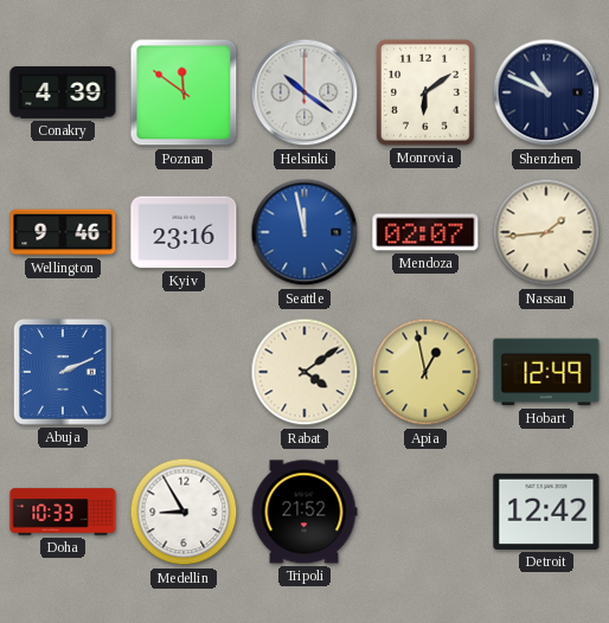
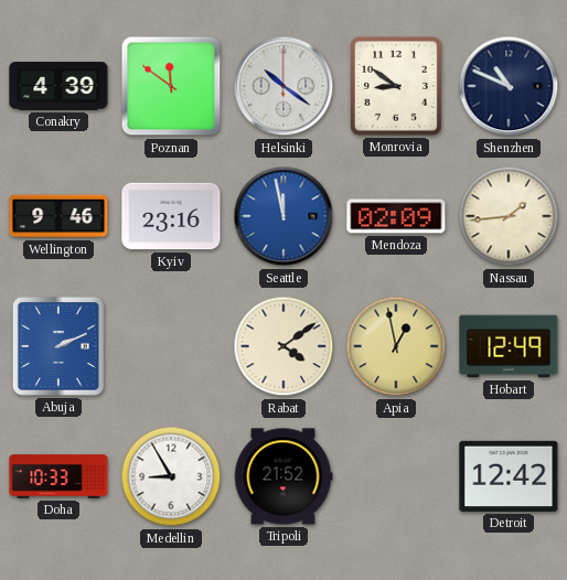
Monrovia: 6:09 -> 8:51 (396, 86)
Mendoza: 02:07 -> 02:09 (396, 216)
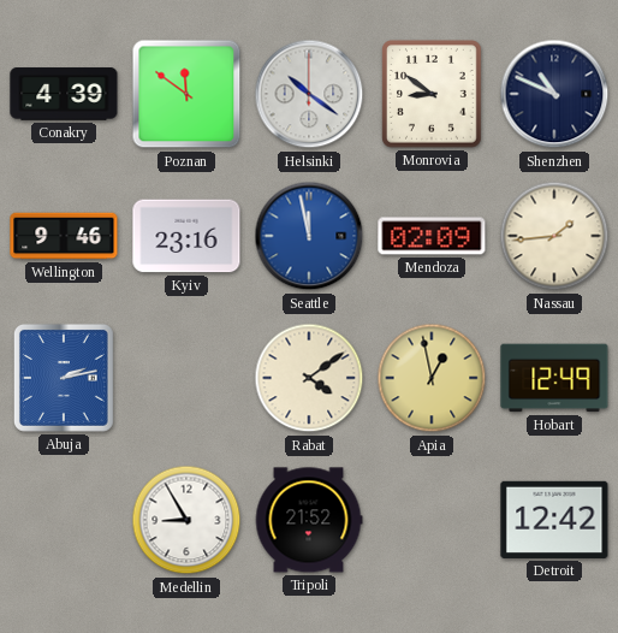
Abuja: 2:11 -> 2:13 (64, 378)
Doha: 10:33 -> none (58, 476)
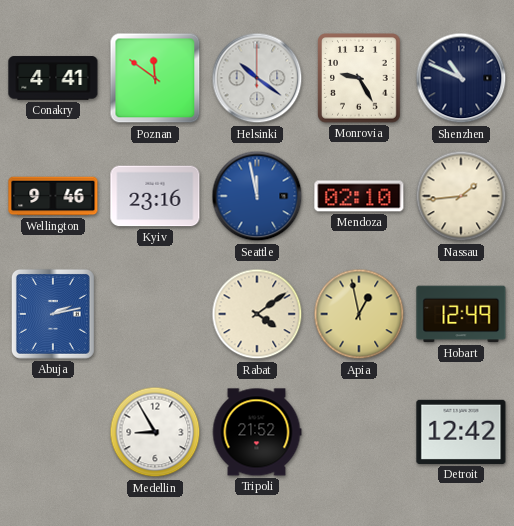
Conakry: 4:39 -> 4:41 (53, 78)
Monrovia: 8:51 -> 9:25 (359, 78)
Mendoza: 02:09 -> 02:10 (359, 196)
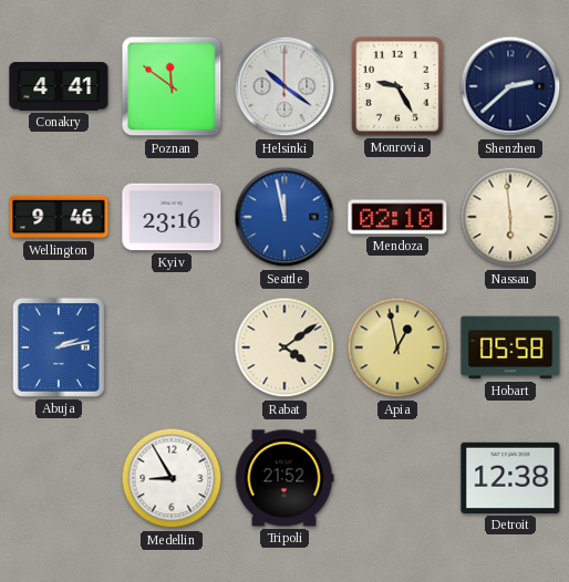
Shenzhen: 10:49 -> 2:38 (510, 86)
Nassau: 1:44 -> 5:59 (510, 217)
Hobart: 12:49 -> 05:58 (510, 347)
Detroit: 12:42 -> 12:38 (510, 478)
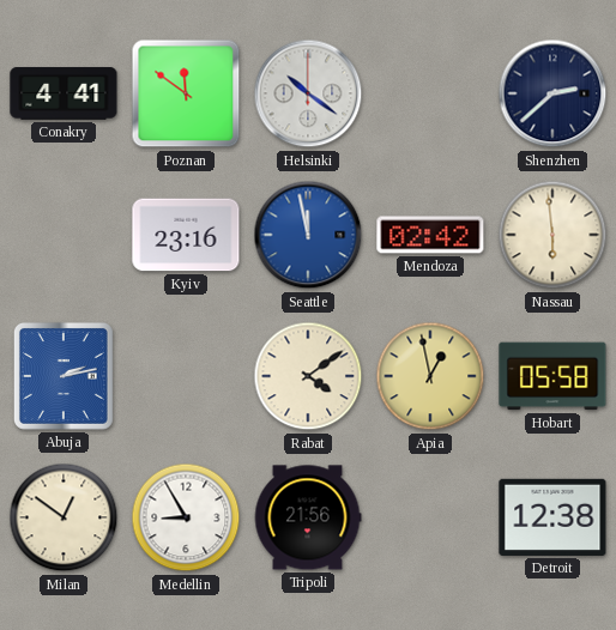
Monrovia: 9:25 -> none (397, 86)
Wellington: 9:46 -> none (59, 217)
Mendoza: 02:10 -> 02:42 (430, 235)
Milan: none -> 12:51 (64, 517)
Tripoli: 21:52 -> 21:56 (308, 517)
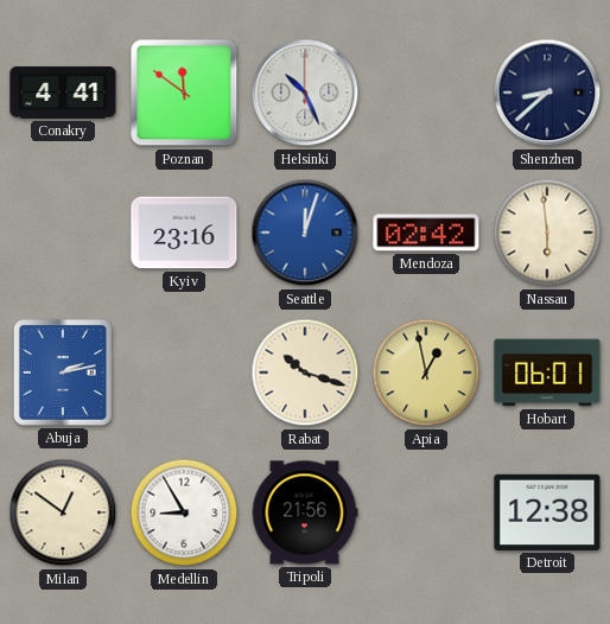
Helsinki: 10:21 -> 10:26 (305, 93)
Shenzhen: 2:38 -> 8:38 (547, 93)
Seattle: 11:58 -> 12:03 (305, 233)
Rabat: 4:09 -> 10:18 (305, 373)
Hobart: 05:58 -> 06:01 (547, 373)
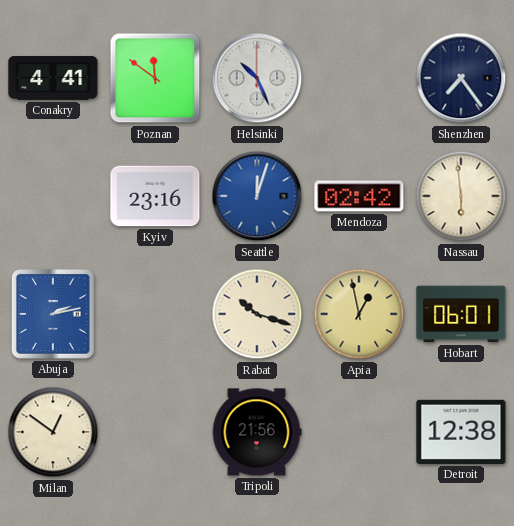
Shenzhen: 8:38 -> 7:24 (461, 78)
Medellin: 8:55 -> none (184, 512)
